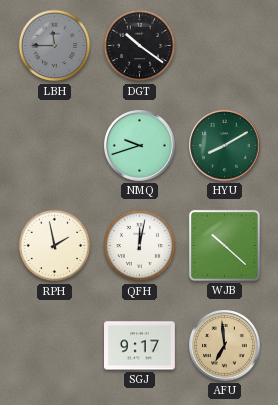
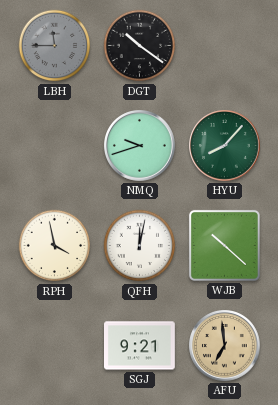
HYU: 8:10 -> 8:07 (225, 146)
RPH: 1:58 -> 3:58 (55, 246)
SGJ: 9:17 -> 9:21 (140, 346)
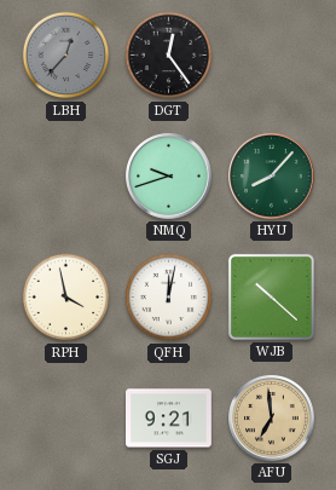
LBH: 11:45 -> 12:37 (66, 56)
DGT: 10:21 -> 12:24 (169, 56)
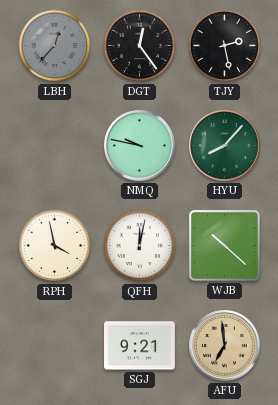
TJY: none -> 2:28 (225, 46)
NMQ: 9:42 -> 9:47 (140, 146)
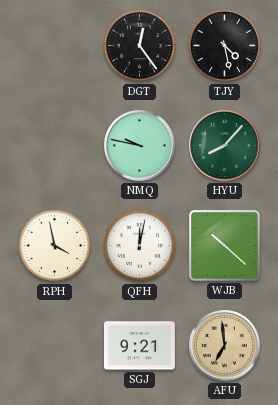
LBH: 12:37 -> none (55, 46)
TJY: 2:28 -> 4:28 (225, 46)
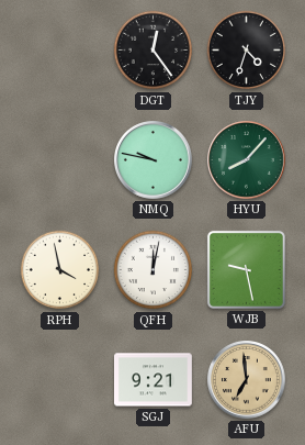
TJY: 4:28 -> 4:33 (247, 51)
WJB: 10:22 -> 9:28 (246, 269)
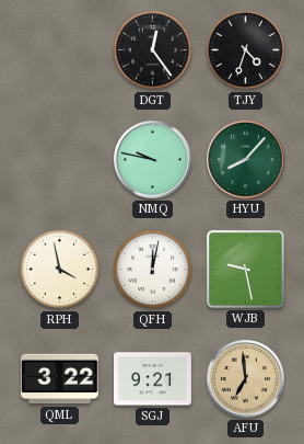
QML: none -> 3:22 (60, 379)
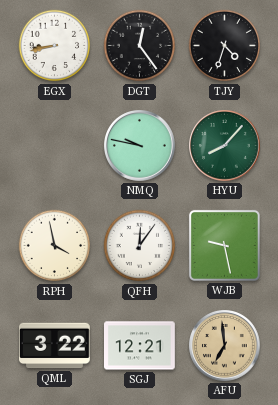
EGX: none -> 8:43 (55, 46)
QFH: 12:02 -> 12:06 (140, 246)
SGJ: 9:21 -> 12:21 (140, 346)
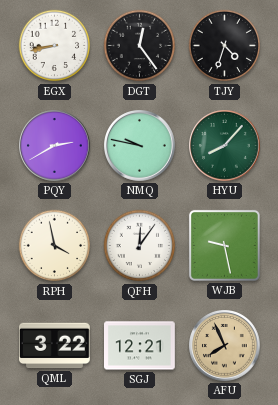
PQY: none -> 2:40 (55, 146)
AFU: 6:59 -> 7:56 (225, 346)
